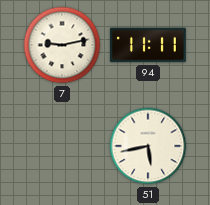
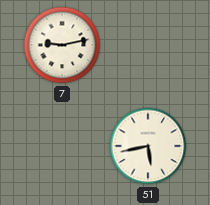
94: 11:11 -> none (148, 45)
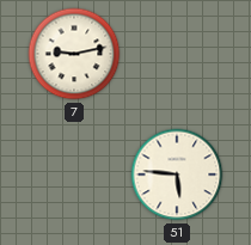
51: 5:43 -> 5:46 (177, 174)
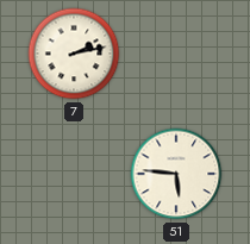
7: 9:13 -> 2:13 (74, 54)
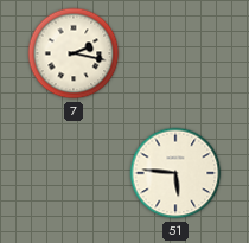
7: 2:13 -> 2:17 (74, 53)
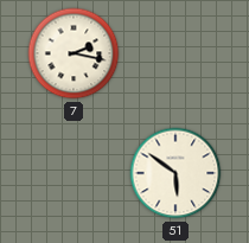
51: 5:46 -> 5:51 (175, 173)
